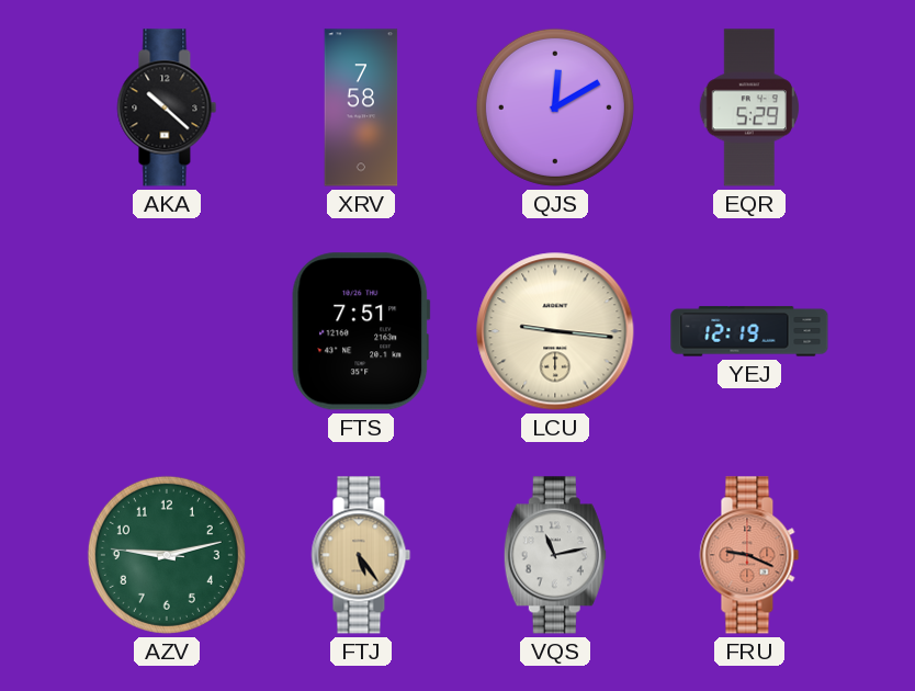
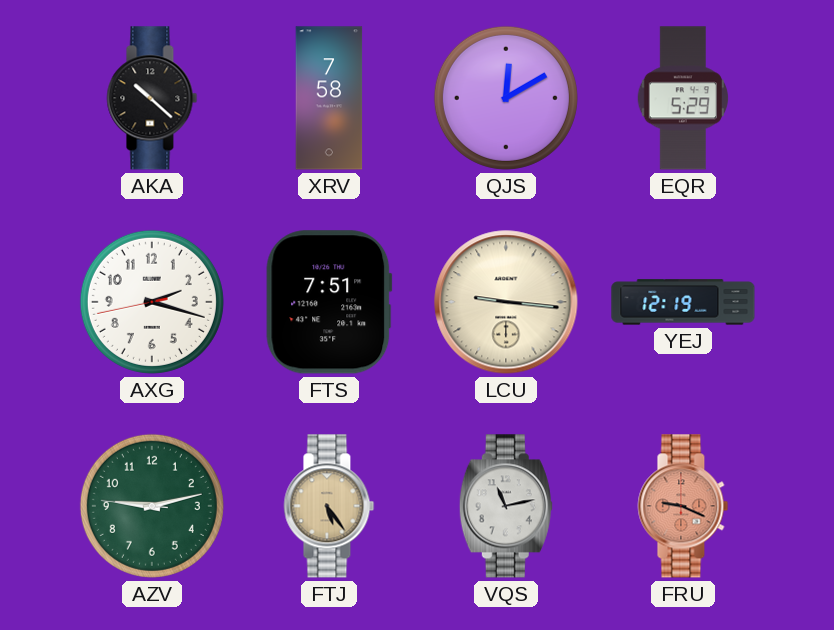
AXG: none -> 2:17 (152, 302)
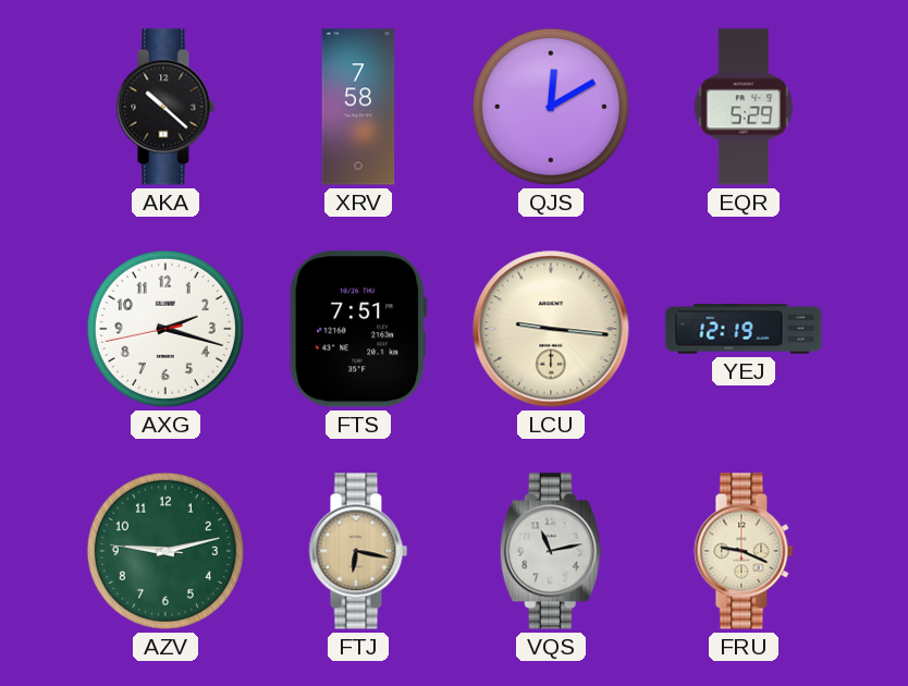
FTJ: 5:24 -> 6:17 (358, 551)
FRU dial: salmon -> cream (744, 551)
